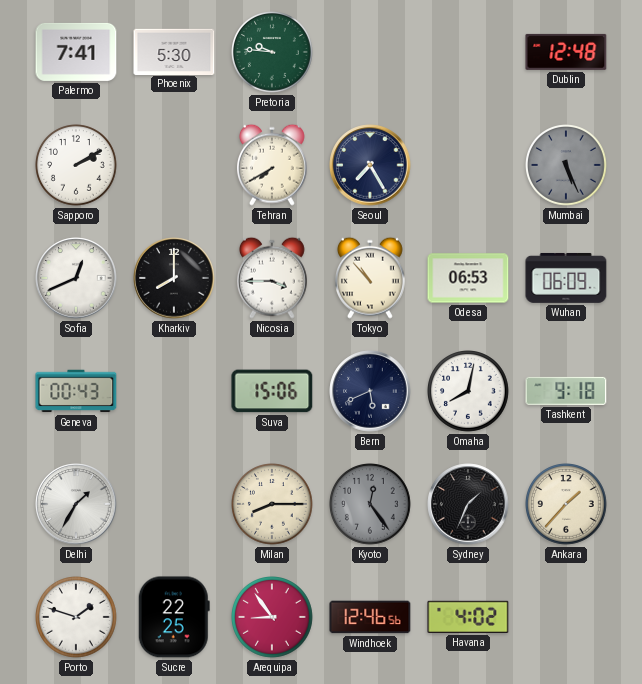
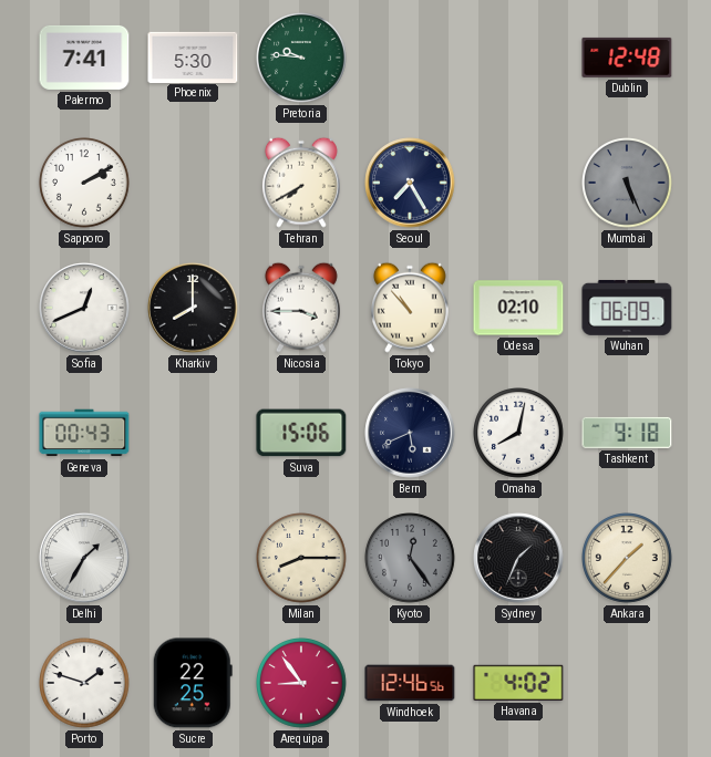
Odesa: 06:53 -> 02:10 (518, 308)
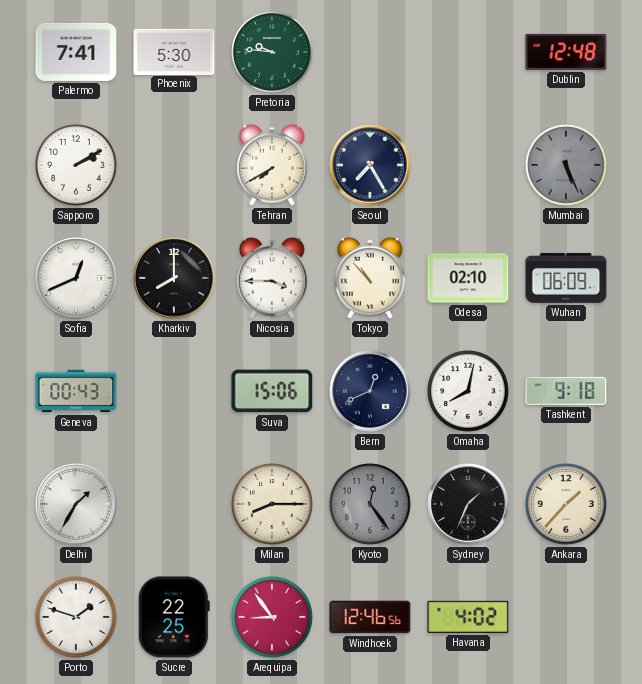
Bern: 5:41 -> 12:41 (370, 391)
